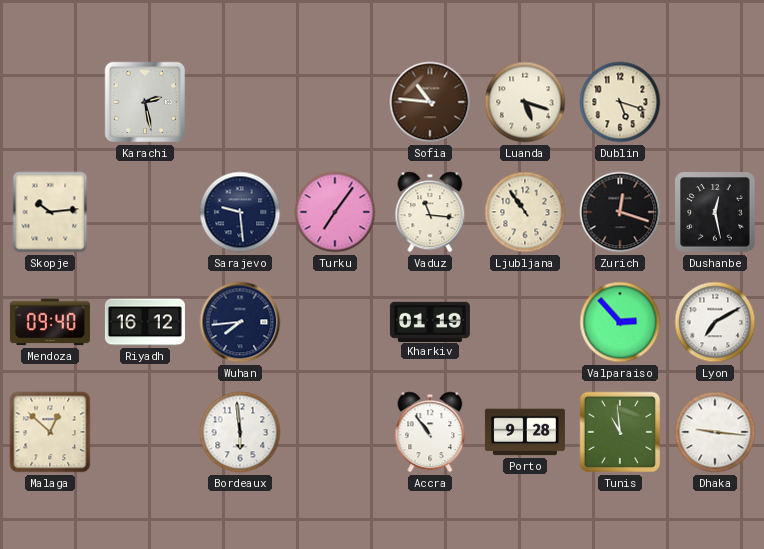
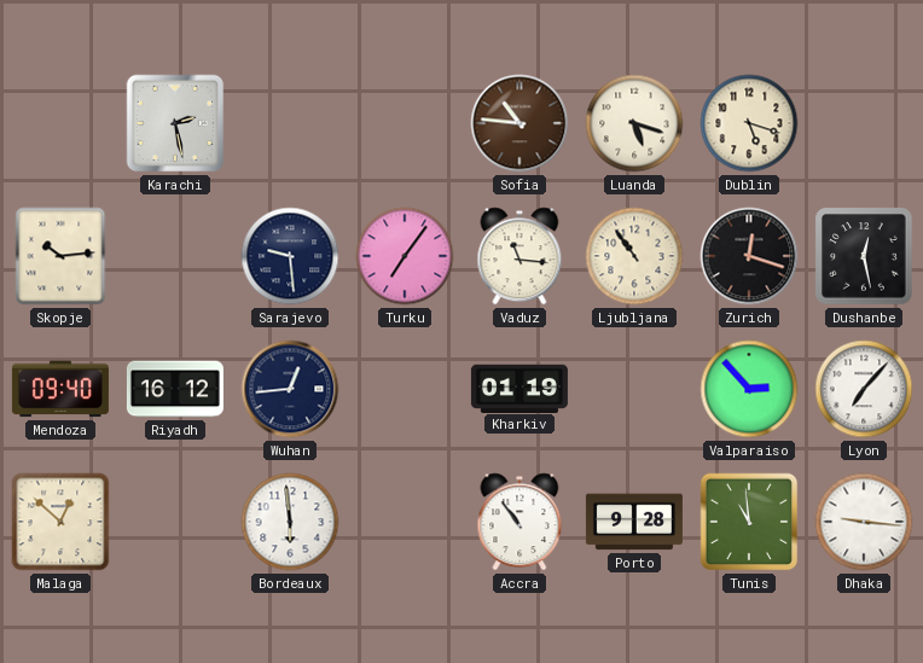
Wuhan: 7:44 -> 12:44 (290, 389)
Lyon: 7:10 -> 7:07 (864, 389)
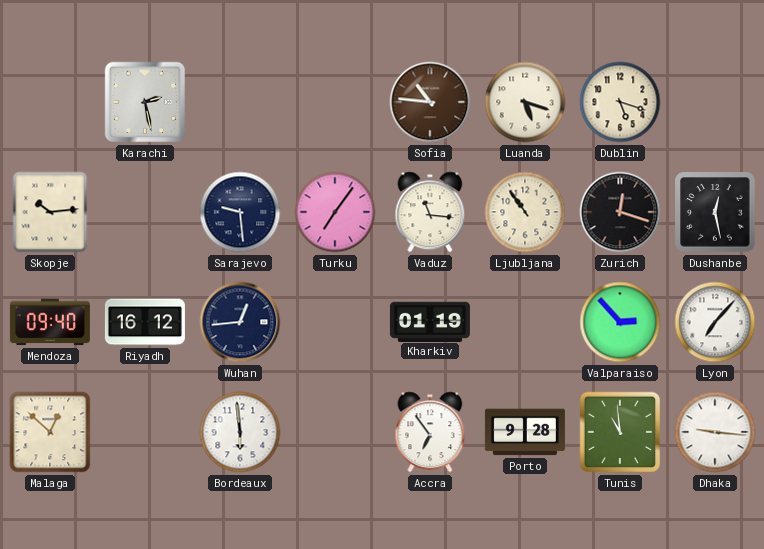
Accra: 10:54 -> 6:54 (430, 432)
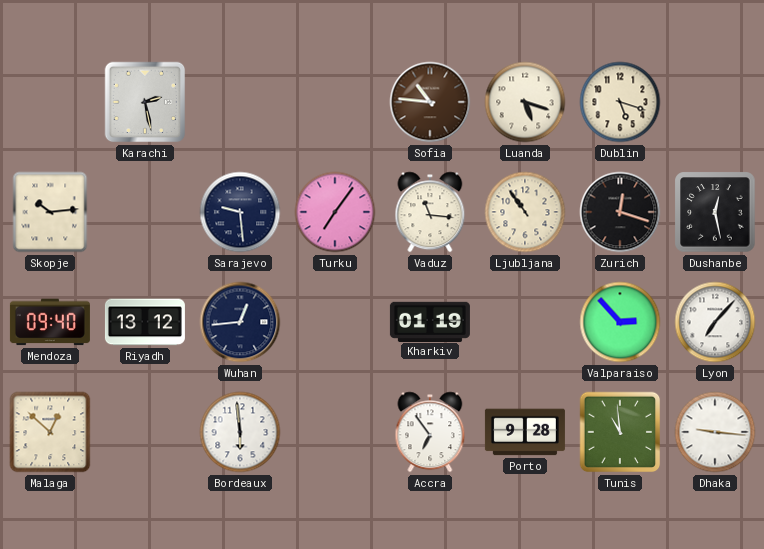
Riyadh: 16:12 -> 13:12 (145, 322)
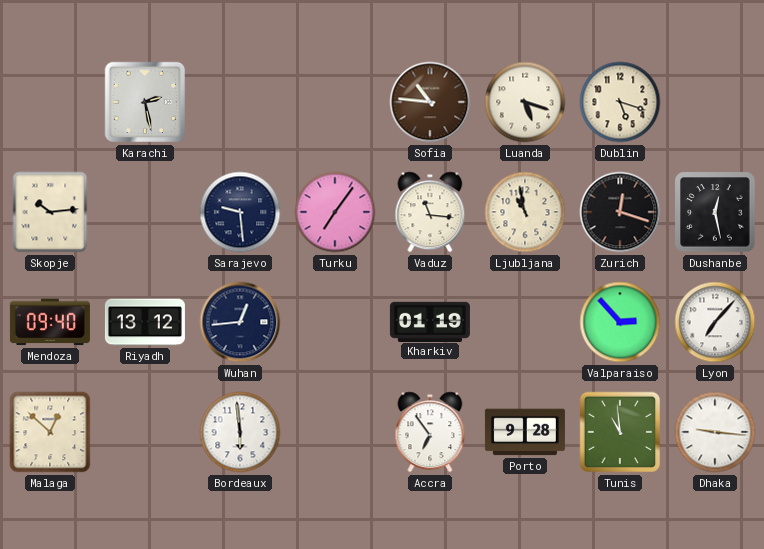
Ljubljana: 10:54 -> 10:58 (525, 212)
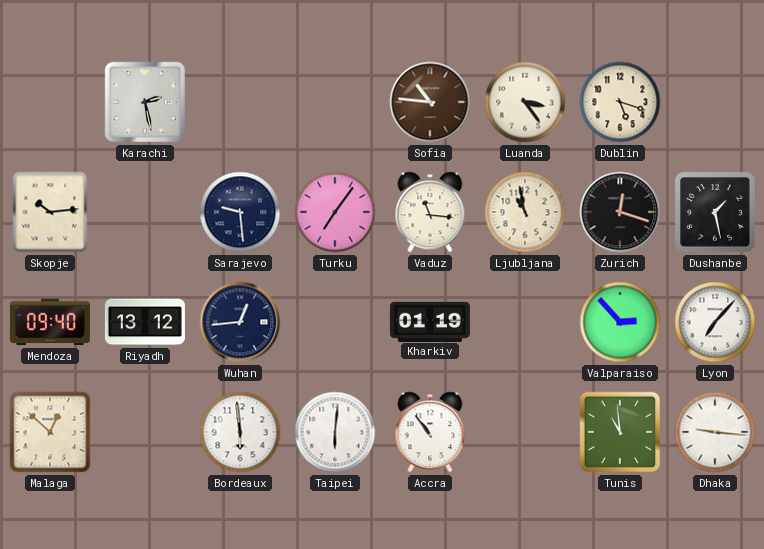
Luanda: 5:18 -> 3:24 (525, 102)
Dushanbe: 12:28 -> 1:28 (715, 212)
Taipei: none -> 6:01 (335, 432)
Accra: 6:54 -> 10:54 (430, 432)
Porto: 9:28 -> none (525, 432)
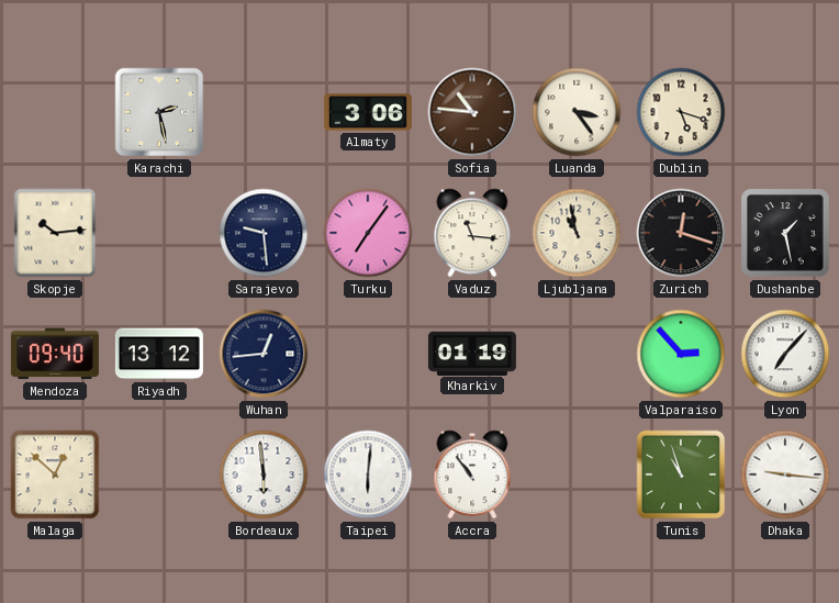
Almaty: none -> 3:06 (368, 112)
Tunis: 10:59 -> 10:57 (681, 474)
